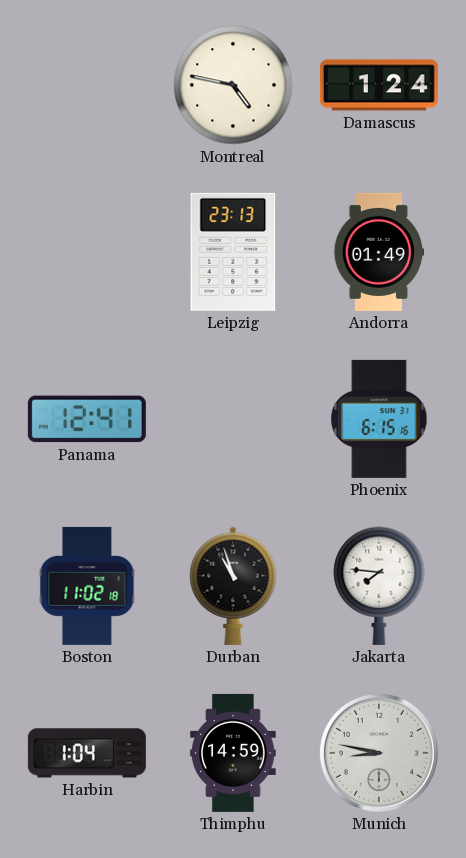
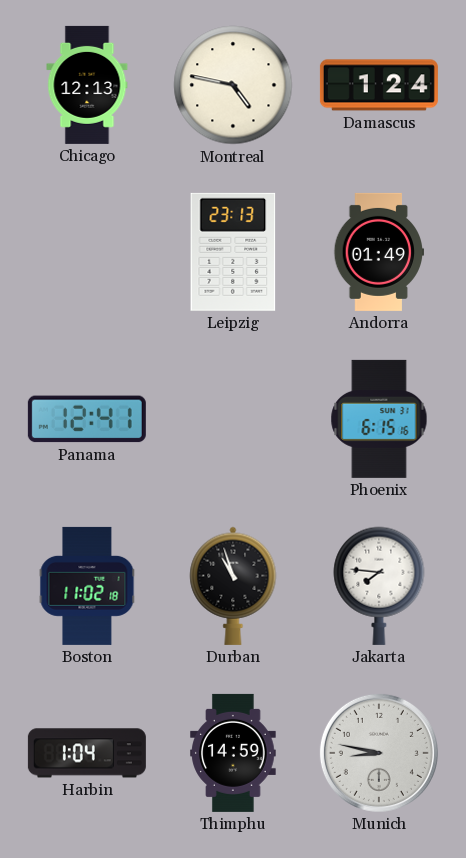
Chicago: none -> 12:13 (87, 85)
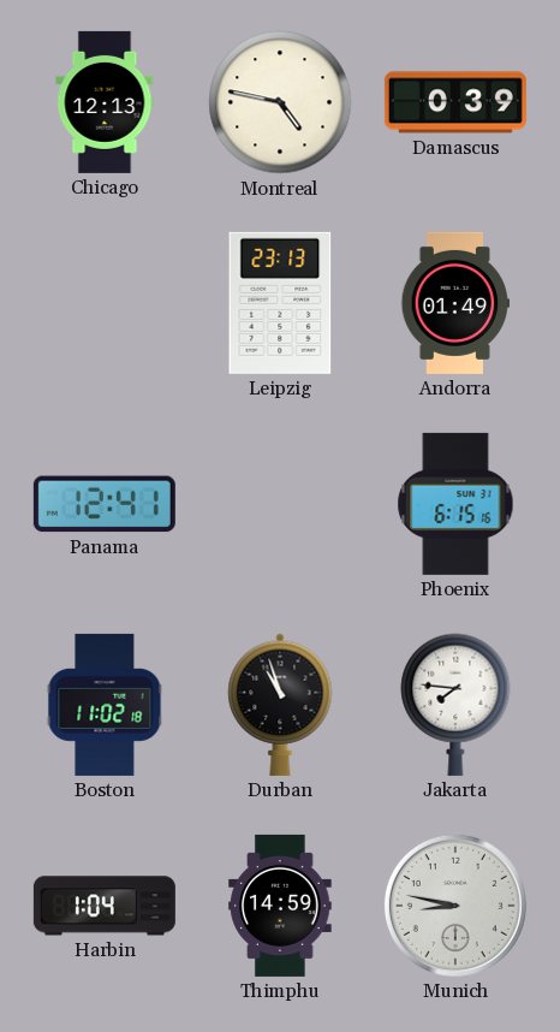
Damascus: 1:24 -> 0:39 (455, 102)
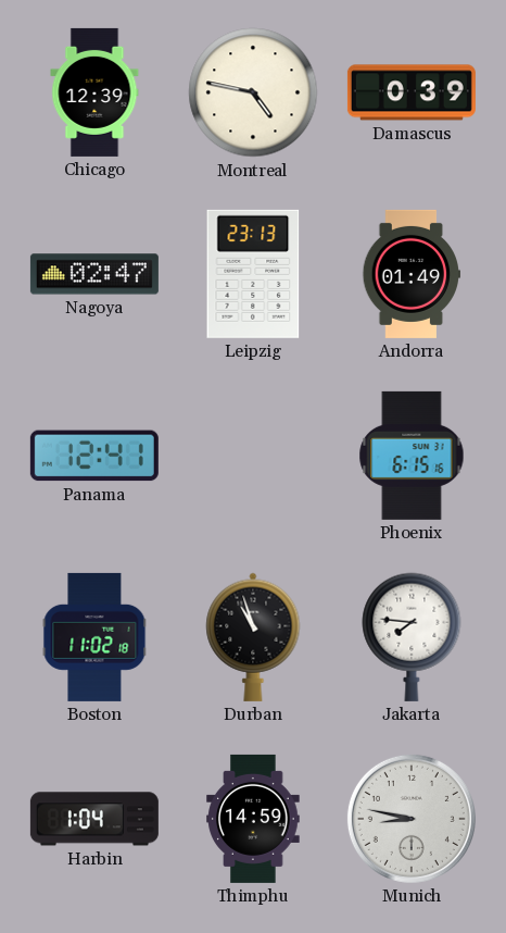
Chicago: 12:13 -> 12:39 (94, 92)
Nagoya: none -> 02:47 (94, 274)
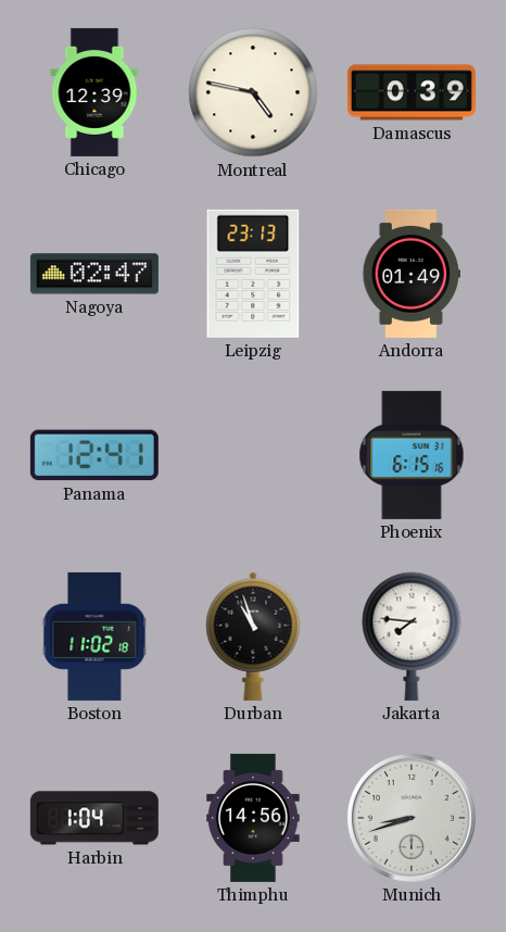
Thimphu: 14:59 -> 14:56 (253, 818)
Munich: 8:47 -> 8:42 (412, 818)
